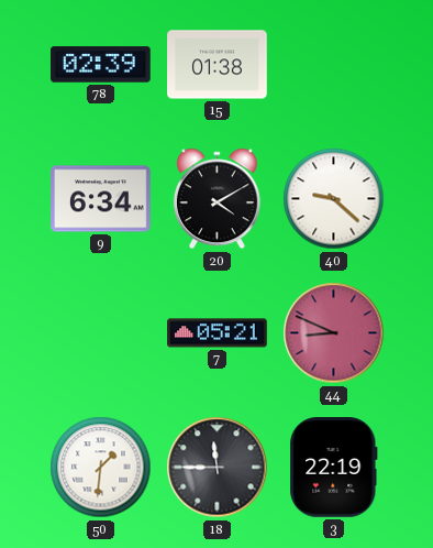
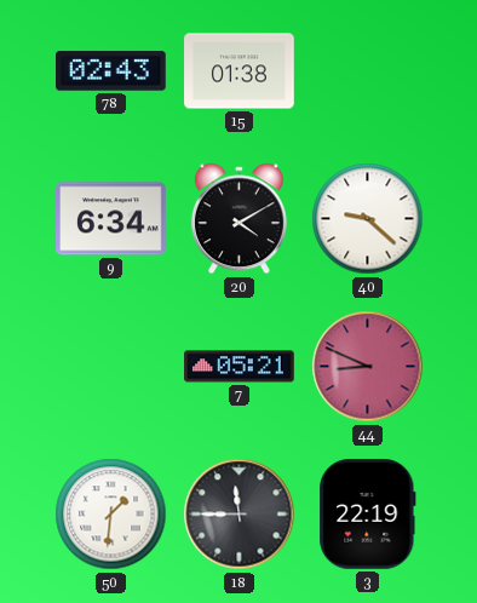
78: 02:39 -> 02:43 (111, 71)
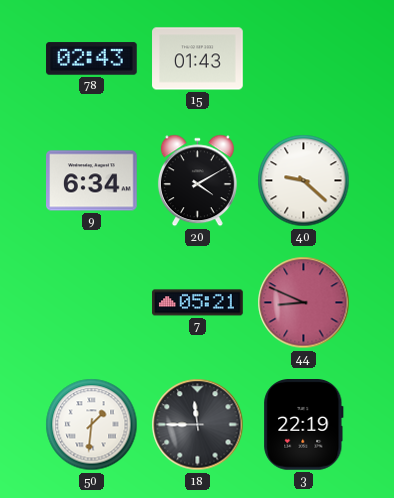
15: 01:38 -> 01:43 (198, 59)
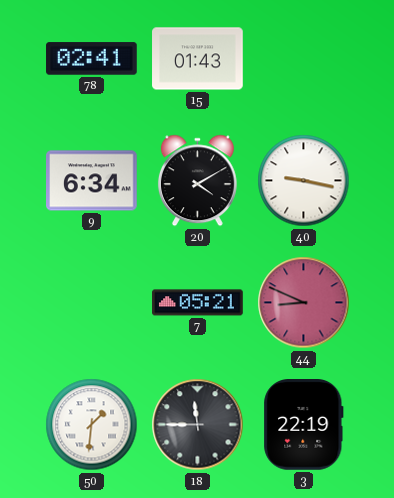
78: 02:43 -> 02:41 (92, 59)
40: 9:22 -> 9:17 (304, 181)
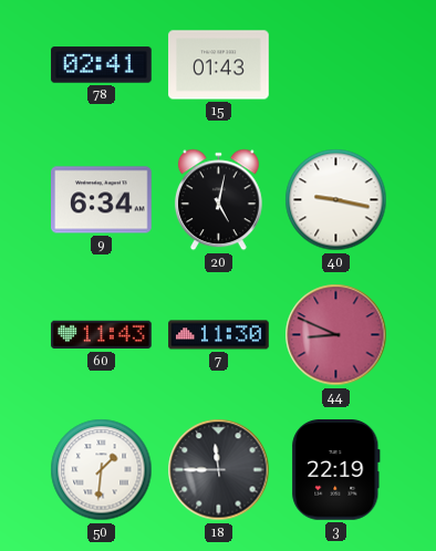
20: 4:10 -> 5:02 (218, 200)
60: none -> 11:43 (102, 335)
7: 05:21 -> 11:30 (219, 335)
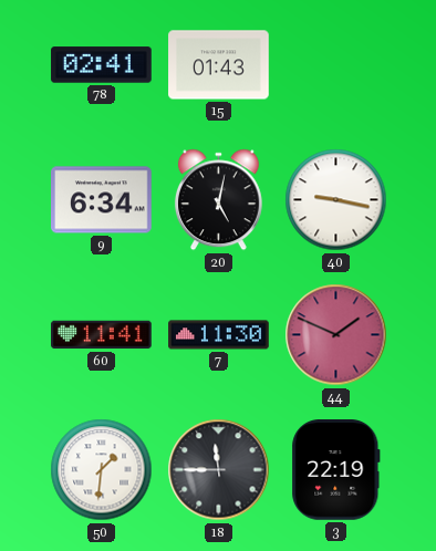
60: 11:43 -> 11:41 (102, 335)
44: 8:49 -> 1:49 (336, 335)
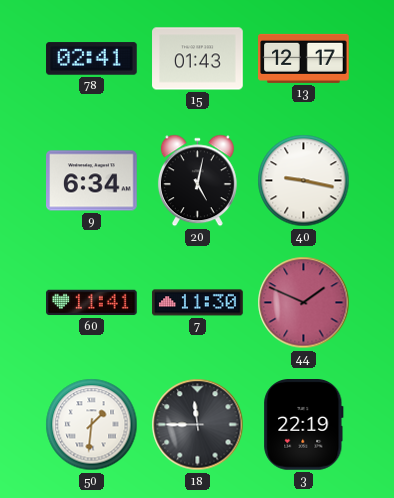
13: none -> 12:17 (304, 58)
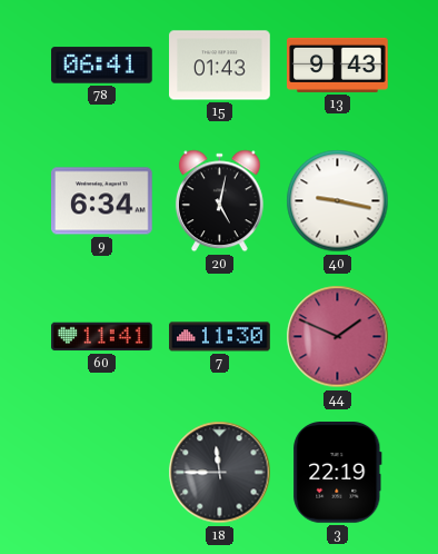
78: 02:41 -> 06:41 (102, 66)
13: 12:17 -> 9:43 (338, 65)
50: 1:31 -> none (92, 425)
